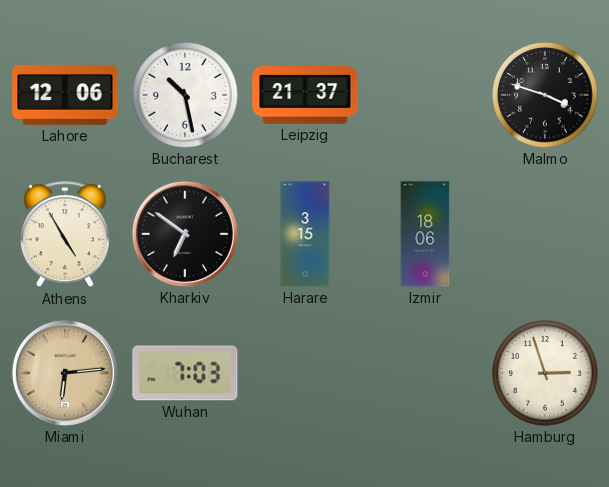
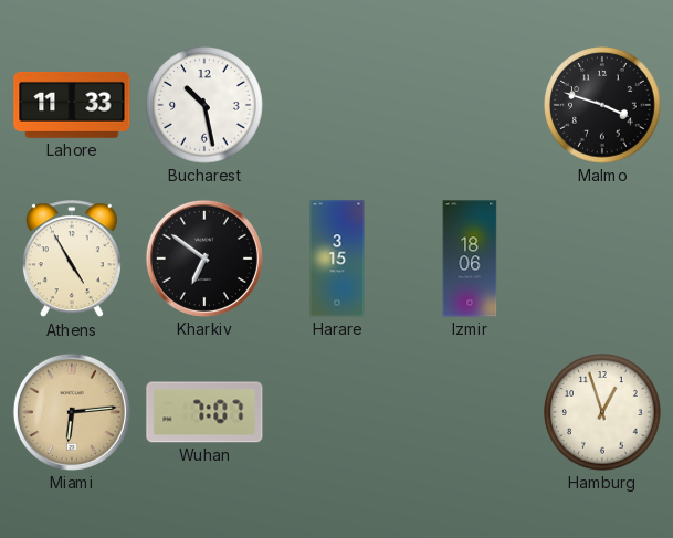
Lahore: 12:06 -> 11:33 (72, 105)
Leipzig: 21:37 -> none (305, 95)
Wuhan: 7:03 -> 7:07 (204, 412)
Hamburg: 2:57 -> 12:57 (602, 412)
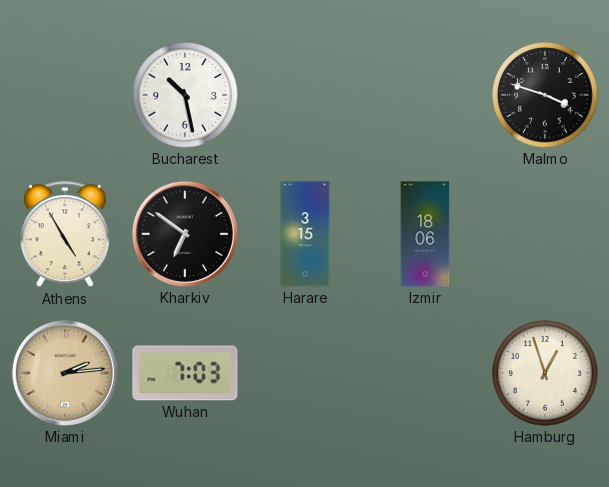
Lahore: 11:33 -> none (72, 105)
Miami: 6:14 -> 2:14 (65, 373)
Wuhan: 7:07 -> 7:03 (185, 373)
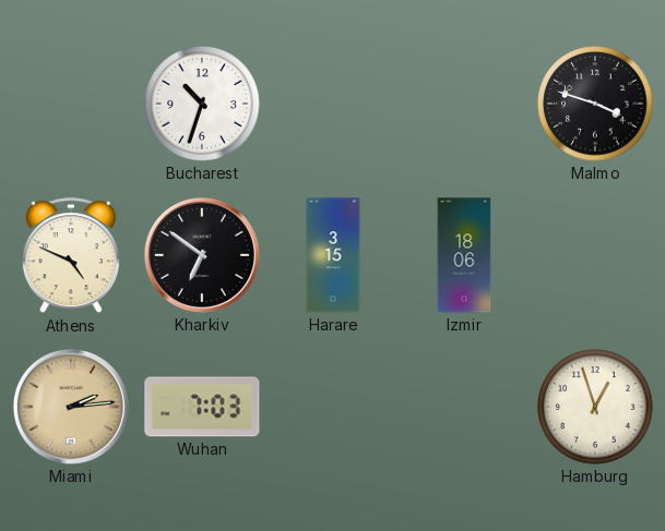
Bucharest: 10:28 -> 10:33 (202, 104)
Athens: 4:55 -> 4:49 (71, 256)
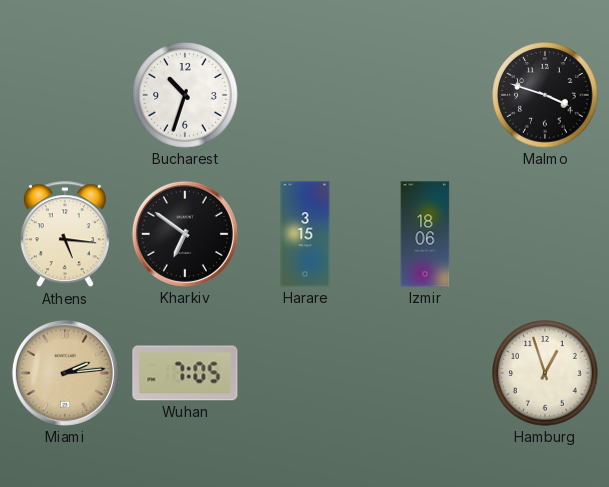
Athens: 4:49 -> 5:16 (65, 235)
Wuhan: 7:03 -> 7:05 (185, 373)
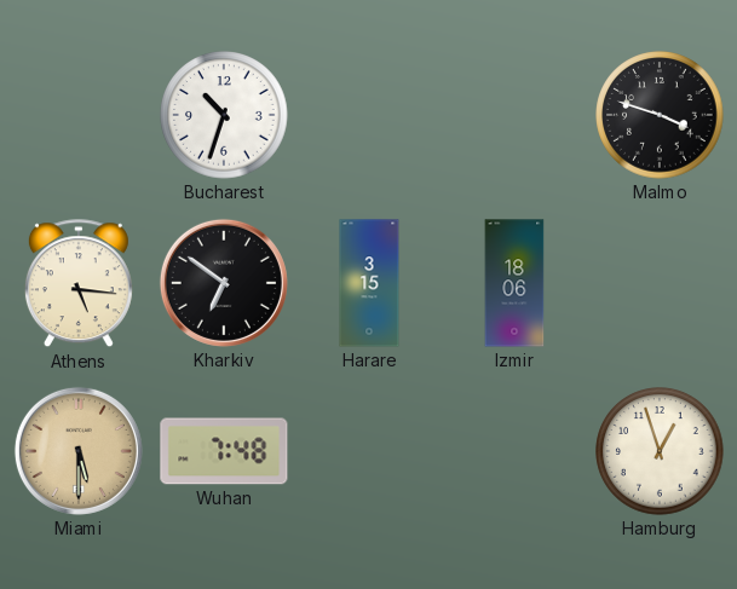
Miami: 2:14 -> 5:30 (79, 451)
Wuhan: 7:05 -> 7:48 (224, 451)
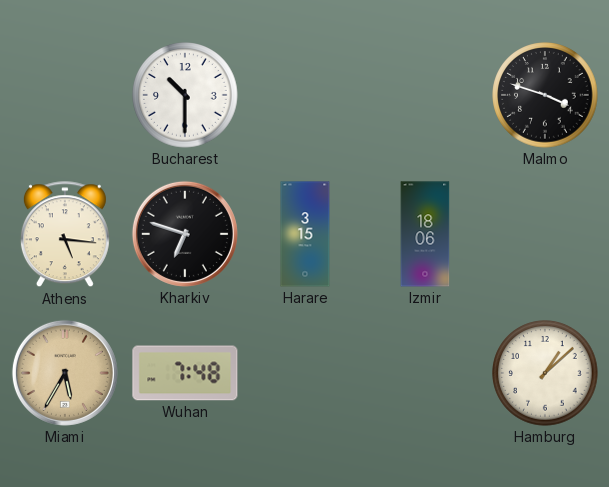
Bucharest: 10:33 -> 10:30 (185, 95)
Kharkiv: 6:51 -> 6:48 (185, 234)
Miami: 5:30 -> 5:35 (65, 373)
Hamburg: 12:57 -> 1:08 (545, 373)
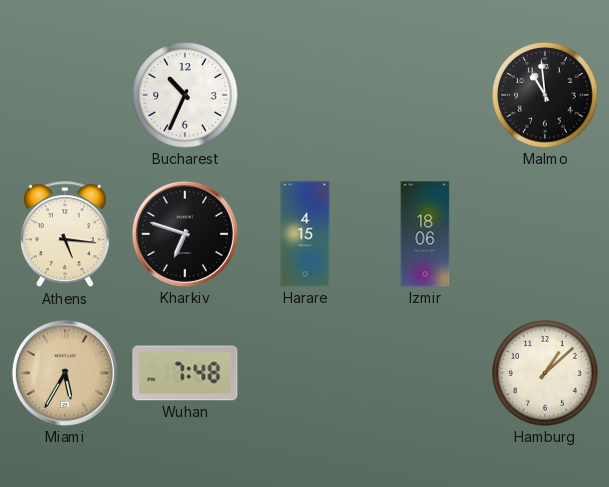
Bucharest: 10:30 -> 10:34 (185, 95)
Malmo: 3:48 -> 10:59 (545, 95)
Harare: 3:15 -> 4:15 (305, 234)
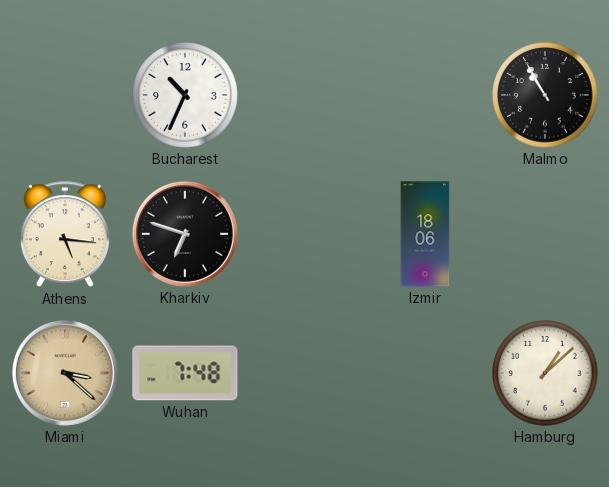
Malmo: 10:59 -> 10:55 (545, 95)
Harare: 4:15 -> none (305, 234)
Miami: 5:35 -> 3:22 (65, 373)
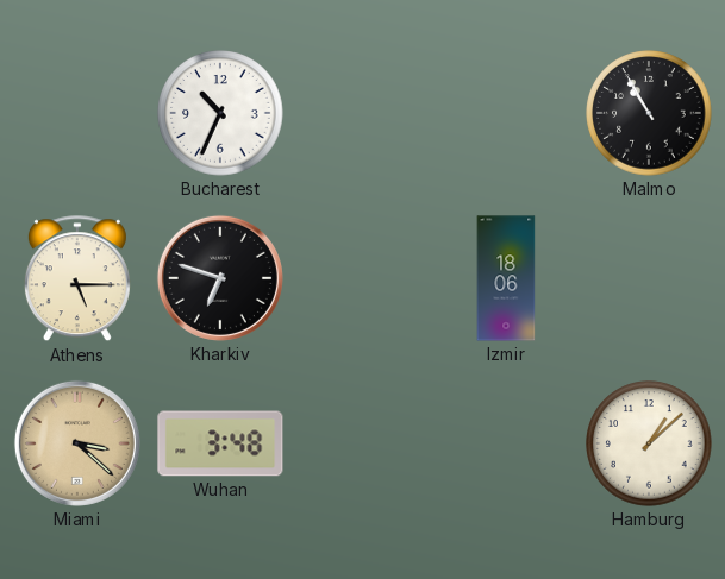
Athens: 5:16 -> 5:15 (77, 279)
Wuhan: 7:48 -> 3:48 (220, 443)
